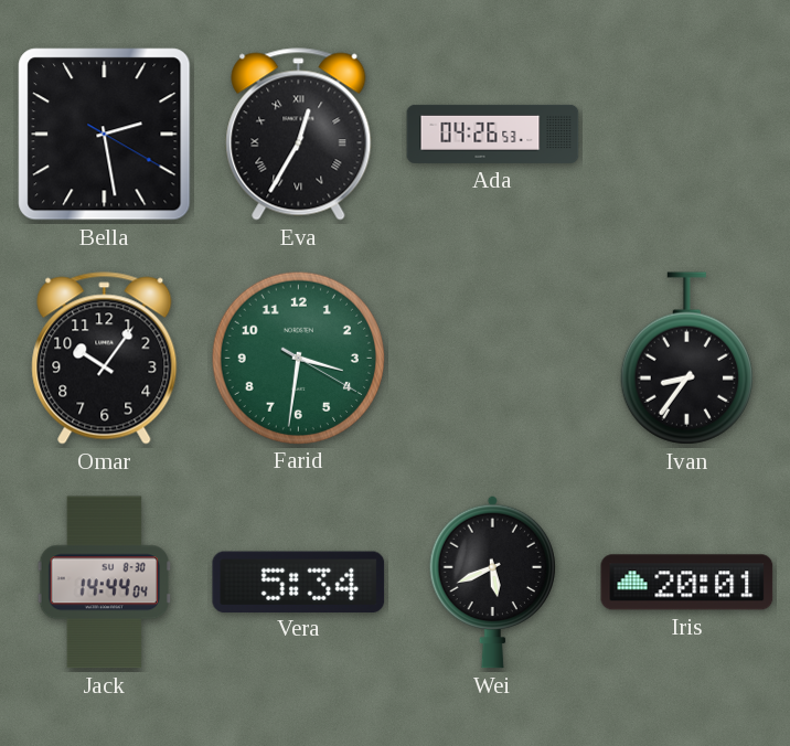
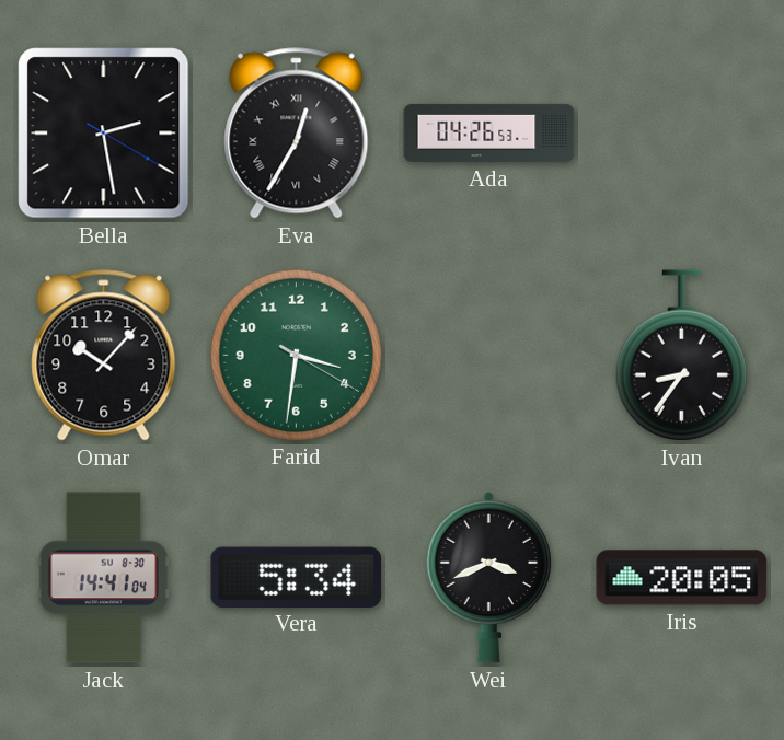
Omar: 10:06 -> 10:07 (104, 356)
Jack: 14:44 -> 14:41 (104, 578)
Wei: 5:41 -> 3:41 (489, 577)
Iris: 20:01 -> 20:05 (682, 578)
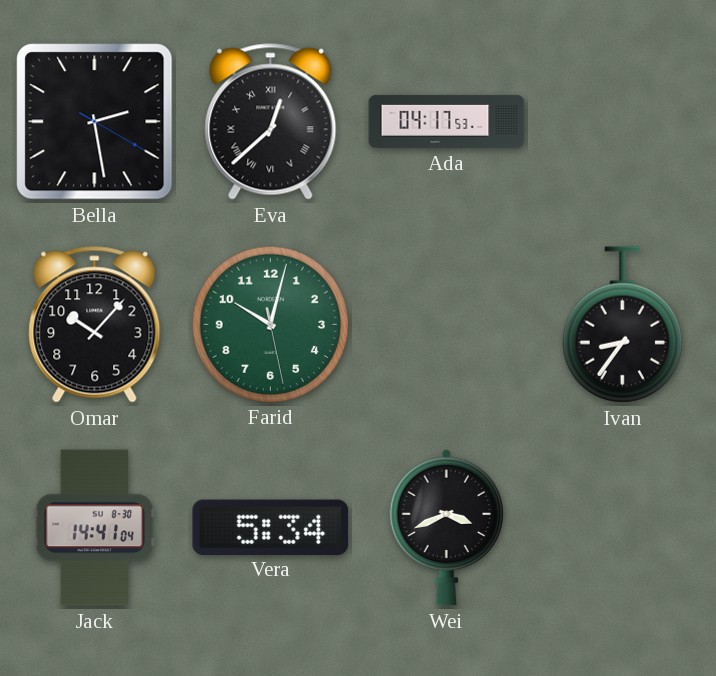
Eva: 12:35 -> 12:38 (271, 122)
Ada: 04:26 -> 04:17 (447, 121)
Farid: 3:31 -> 10:02 (270, 324)
Iris: 20:05 -> none (682, 578)
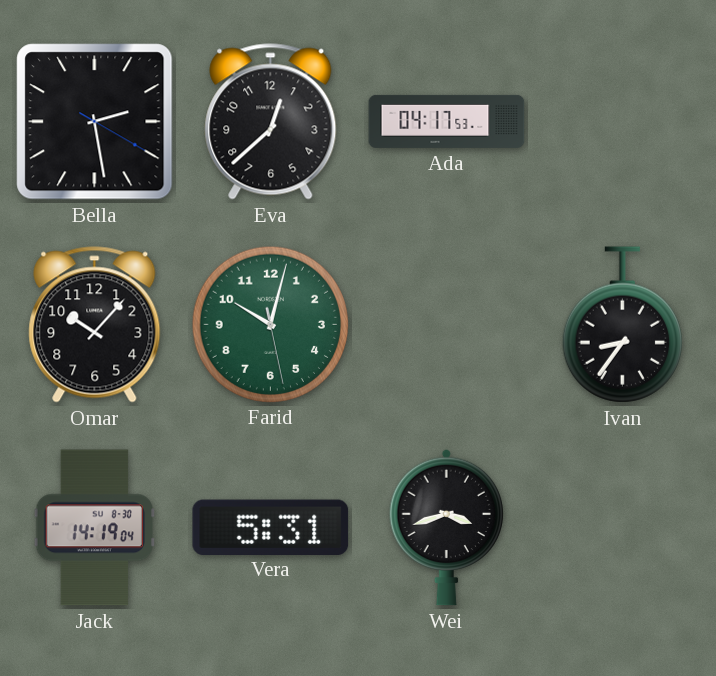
Eva numerals: Roman -> Arabic (271, 122)
Jack: 14:41 -> 14:19 (95, 528)
Vera: 5:34 -> 5:31 (271, 527)
Wei: 3:41 -> 3:42 (447, 527)
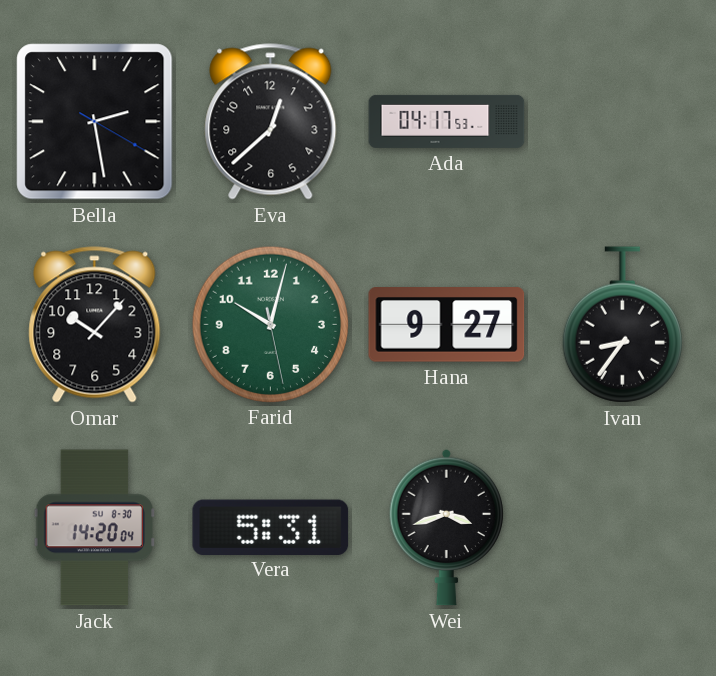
Hana: none -> 9:27 (447, 325)
Jack: 14:19 -> 14:20 (95, 528)
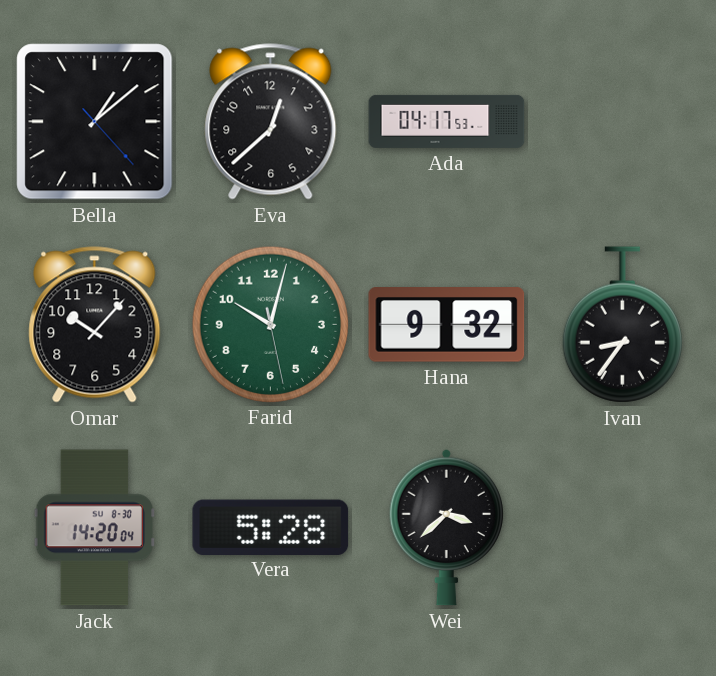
Bella: 2:28 -> 1:08 (95, 122)
Hana: 9:27 -> 9:32 (447, 325)
Vera: 5:31 -> 5:28 (271, 527)
Wei: 3:42 -> 3:38 (447, 527)
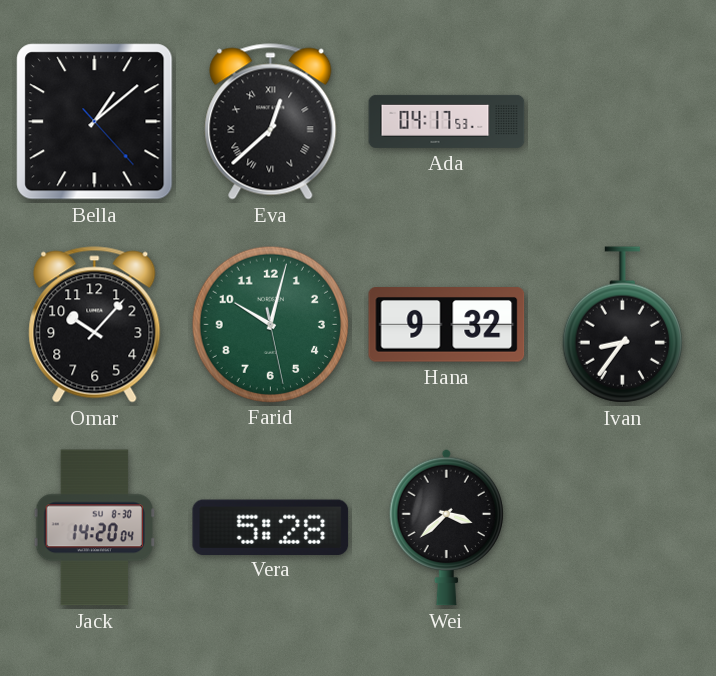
Eva numerals: Arabic -> Roman (271, 122)
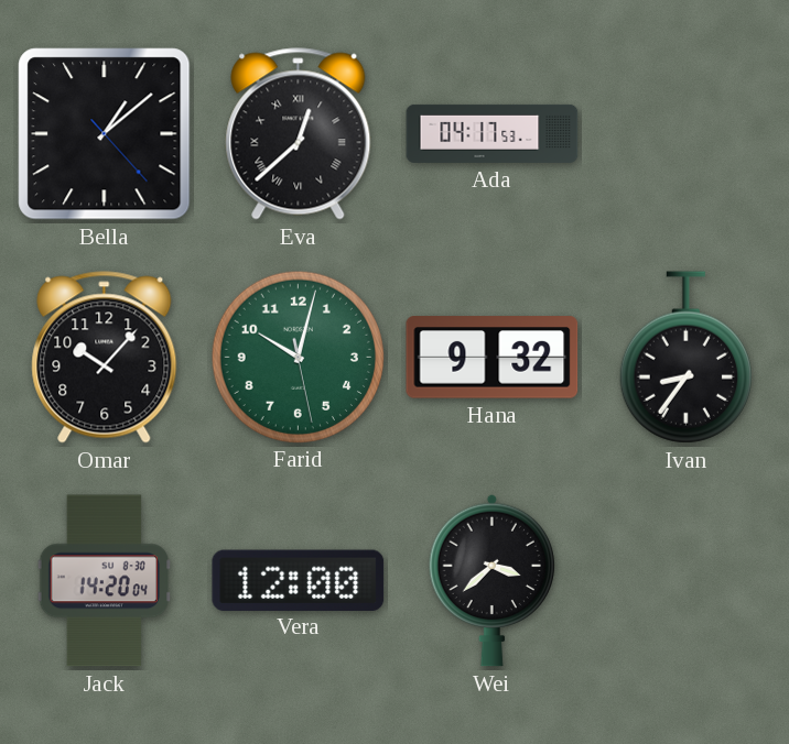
Vera: 5:28 -> 12:00 (299, 580)
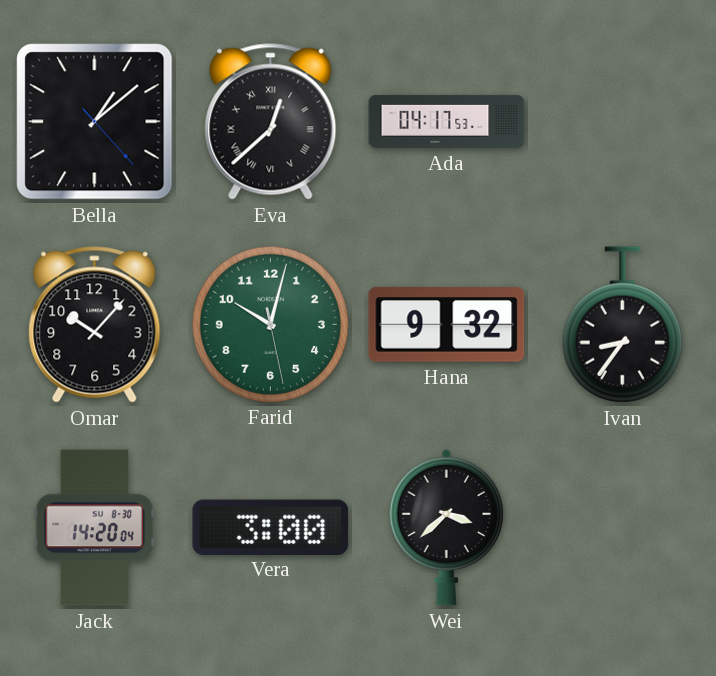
Vera: 12:00 -> 3:00 (271, 527)
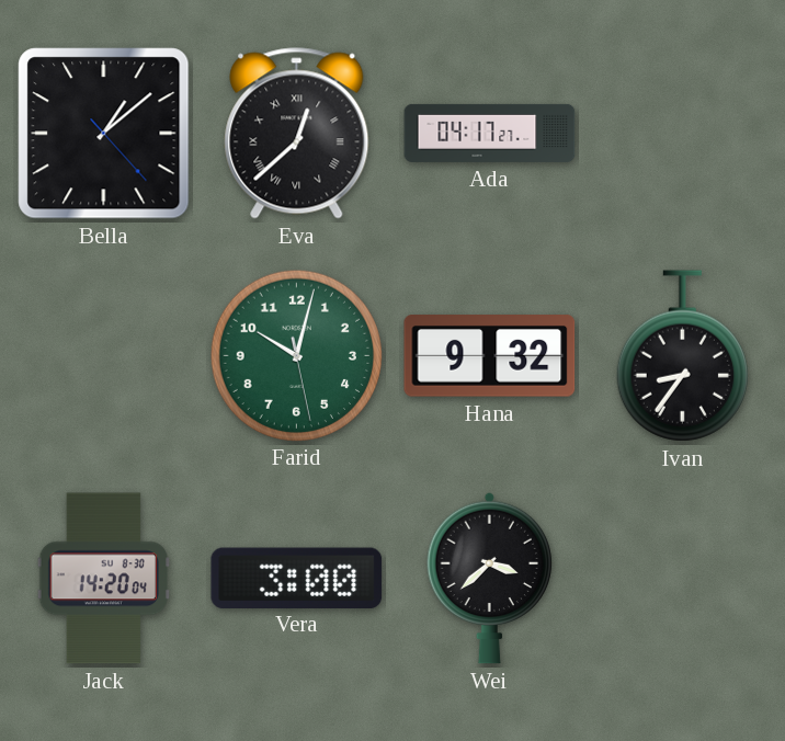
Ada: 04:17:53 -> 04:17:27 (490, 133)
Omar: 10:07 -> none (95, 325)
